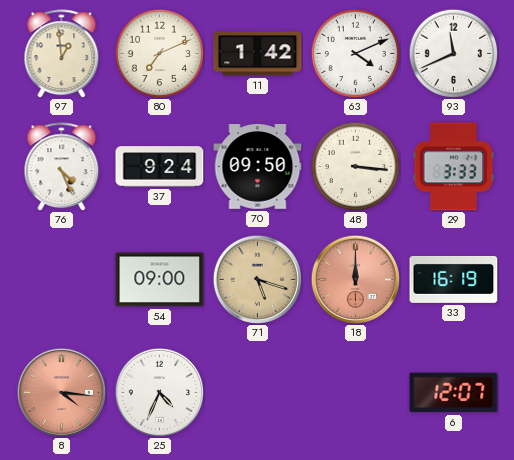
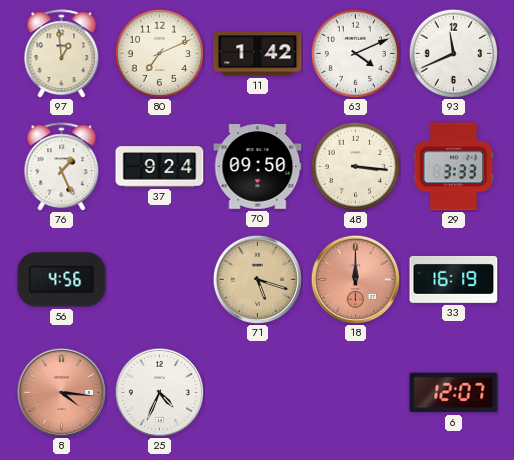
76: 4:26 -> 1:26 (62, 167)
56: none -> 4:56 (62, 280)
54: 09:00 -> none (160, 280)
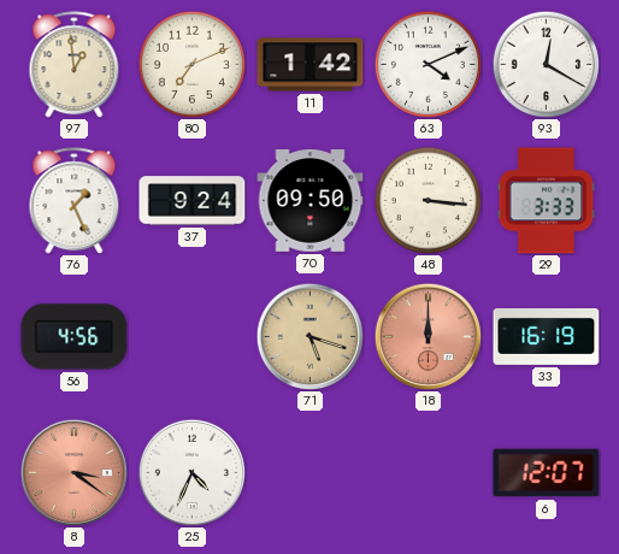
93: 11:41 -> 12:20 (546, 64)
8: 4:16 -> 3:21 (73, 472)
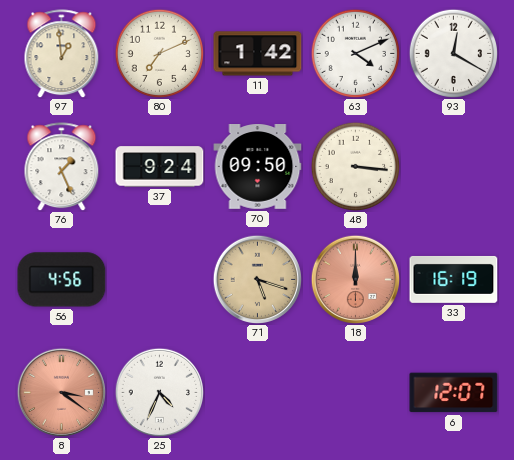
29: 3:33 -> none (547, 201)
